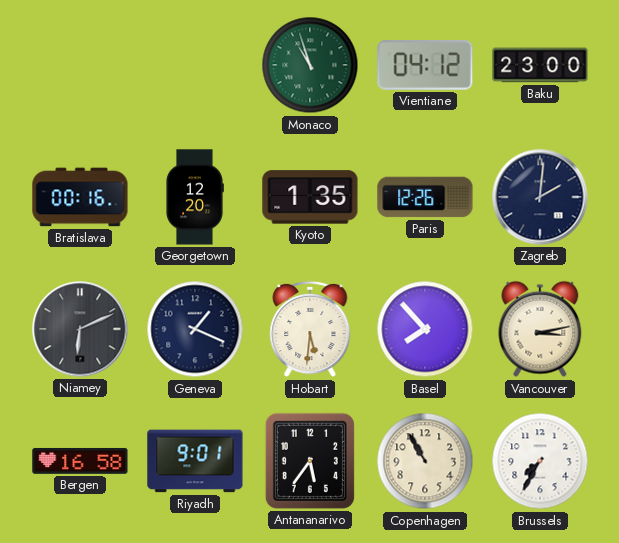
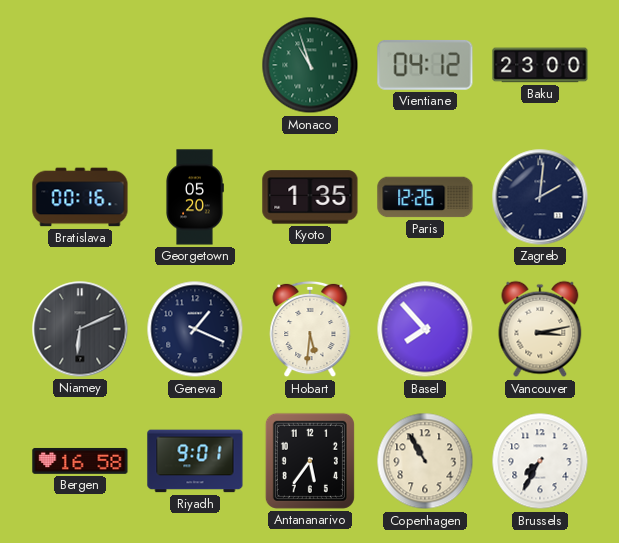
Georgetown: 12:20 -> 05:20 (195, 197)
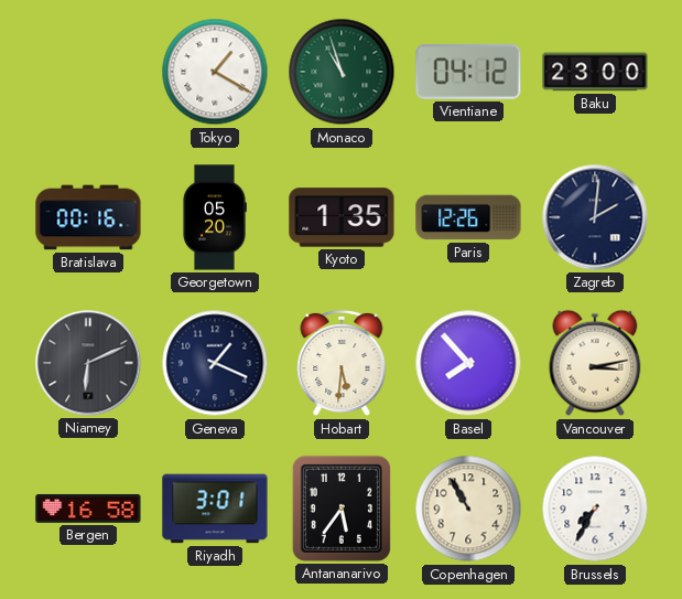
Tokyo: none -> 1:20 (215, 72)
Riyadh: 9:01 -> 3:01 (215, 509)
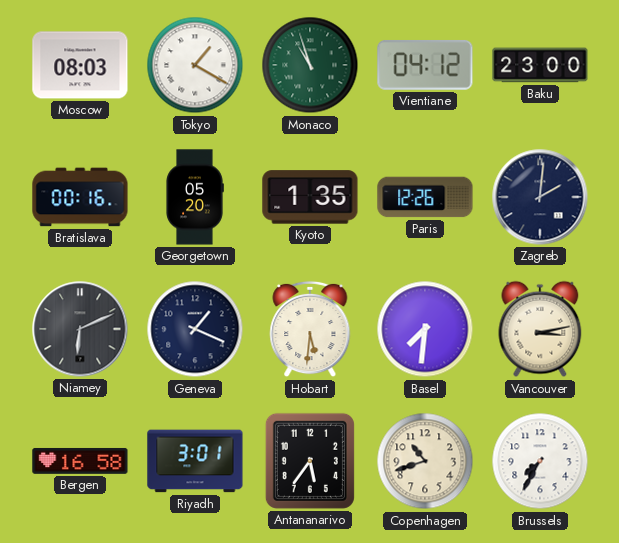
Moscow: none -> 08:03 (80, 65)
Basel: 7:53 -> 7:31 (425, 329)
Copenhagen: 10:55 -> 10:42 (425, 461)
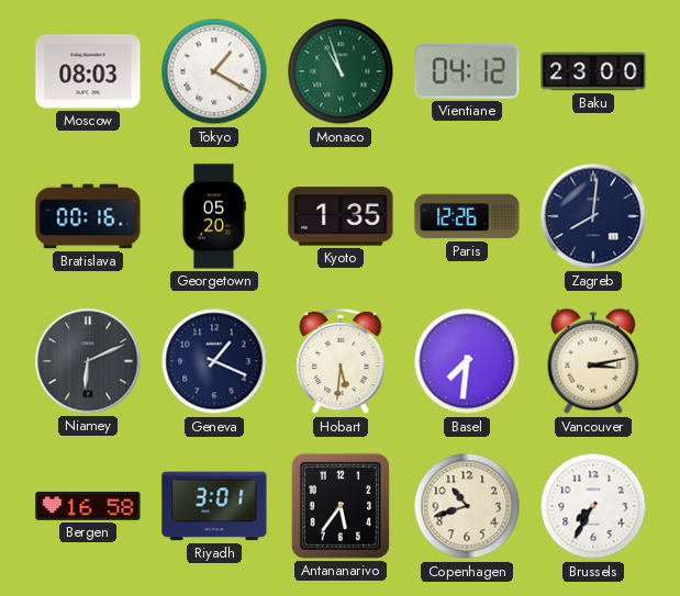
Zagreb: 2:01 -> 8:01 (593, 216)
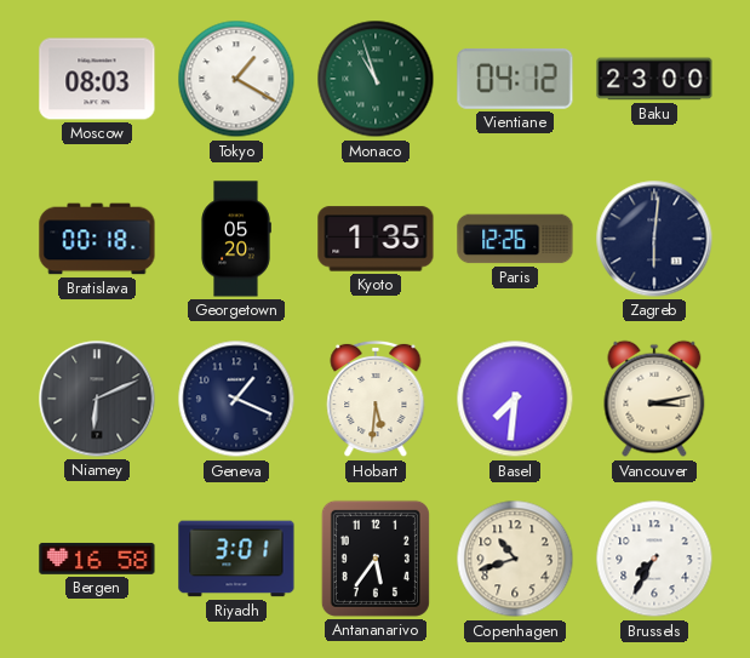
Bratislava: 00:16 -> 00:18 (97, 239)
Zagreb: 8:01 -> 6:01 (654, 239)
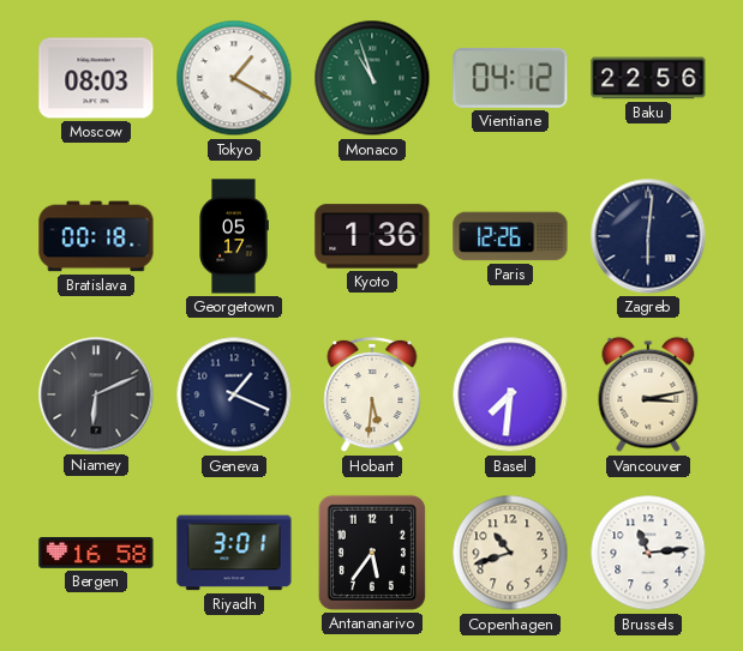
Baku: 23:00 -> 22:56 (648, 78)
Georgetown: 05:20 -> 05:17 (234, 236)
Kyoto: 1:35 -> 1:36 (372, 236)
Brussels: 7:35 -> 11:14 (648, 553)
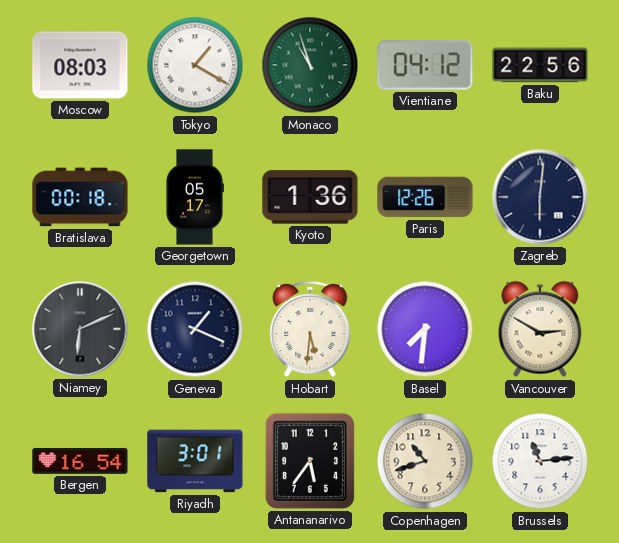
Vancouver: 3:13 -> 2:50 (540, 329)
Bergen: 16:58 -> 16:54 (80, 461)
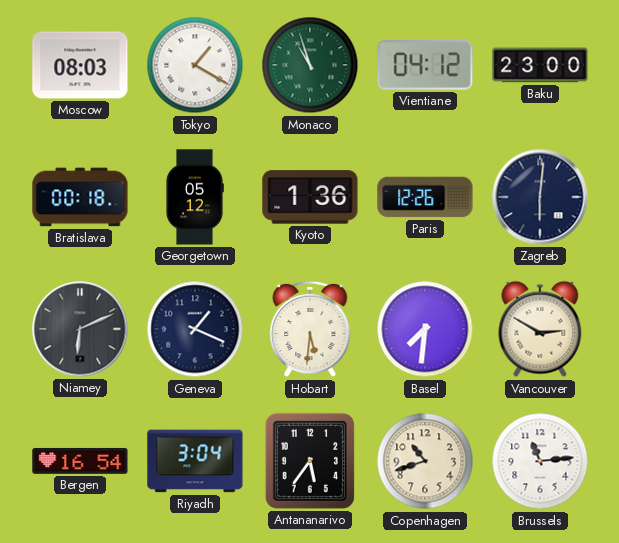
Baku: 22:56 -> 23:00 (540, 65)
Georgetown: 05:17 -> 05:12 (195, 197)
Riyadh: 3:01 -> 3:04 (195, 461)
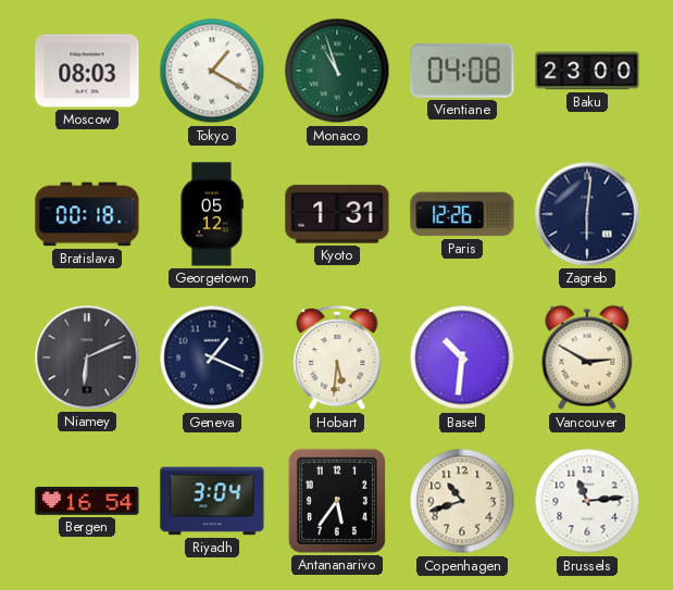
Vientiane: 04:12 -> 04:08 (462, 71)
Kyoto: 1:36 -> 1:31 (337, 214)
Basel: 7:31 -> 10:31 (462, 357)
